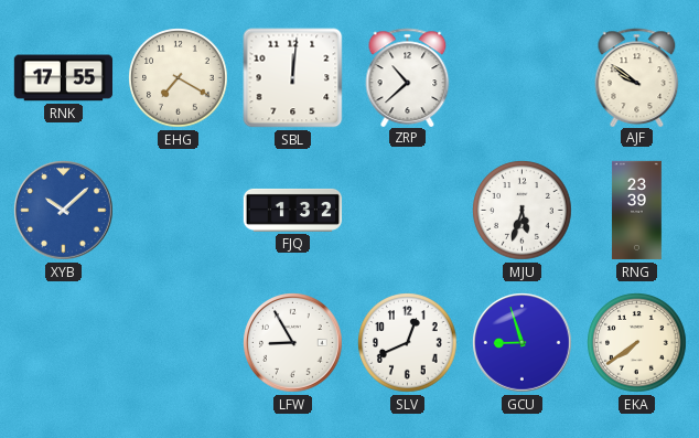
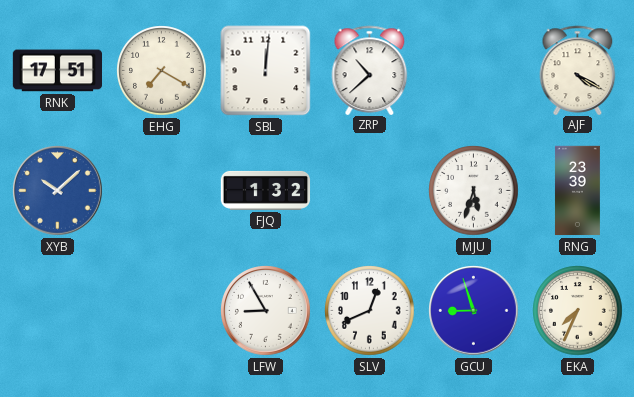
RNK: 17:55 -> 17:51 (57, 71)
AJF: 9:51 -> 4:20 (578, 70)
EKA: 7:39 -> 7:34 (578, 311)
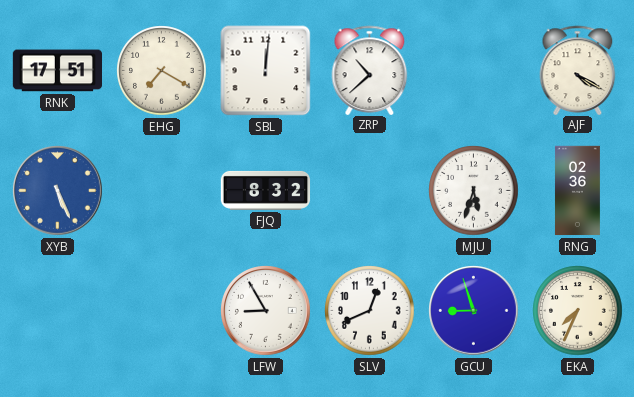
XYB: 10:08 -> 5:26 (58, 191)
FJQ: 1:32 -> 8:32 (266, 190)
RNG: 23:39 -> 02:36 (577, 191)
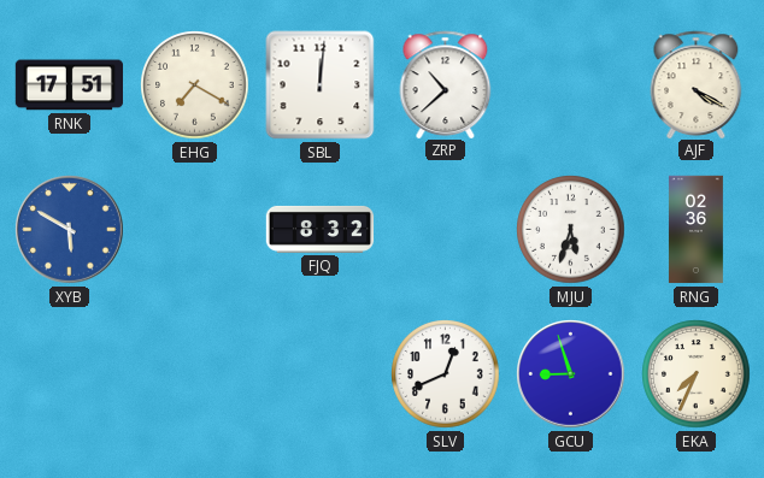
XYB: 5:26 -> 5:50 (70, 230)
LFW: 8:55 -> none (266, 311)
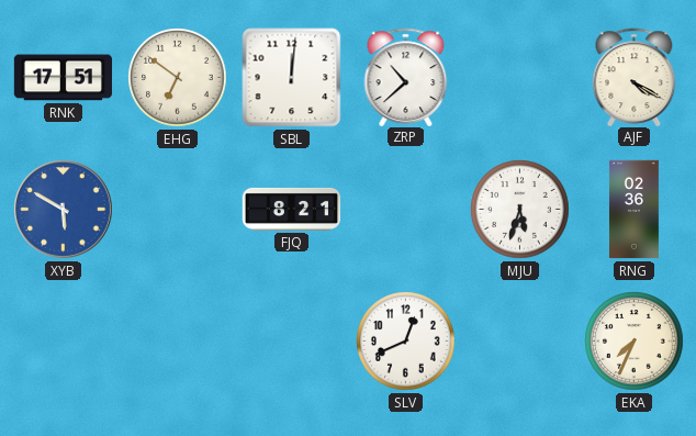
EHG: 7:20 -> 6:51 (178, 78)
FJQ: 8:32 -> 8:21 (292, 209)
GCU: 8:57 -> none (571, 374)
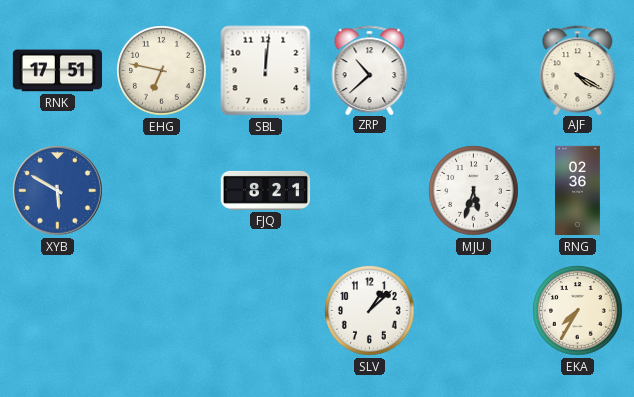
EHG: 6:51 -> 6:47 (162, 71)
SLV: 12:41 -> 1:08 (370, 311)
EKA: 7:34 -> 7:35 (578, 311)
